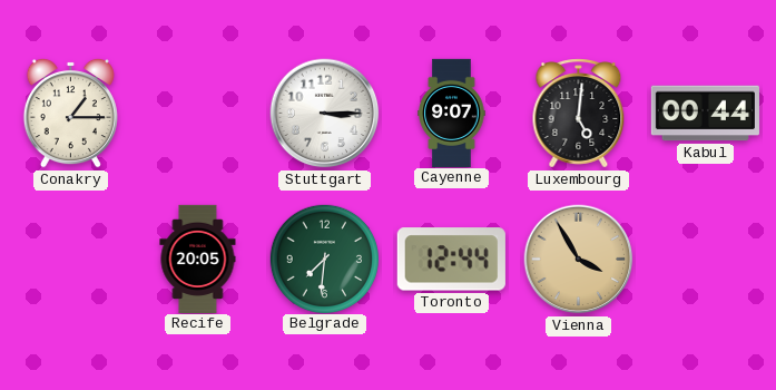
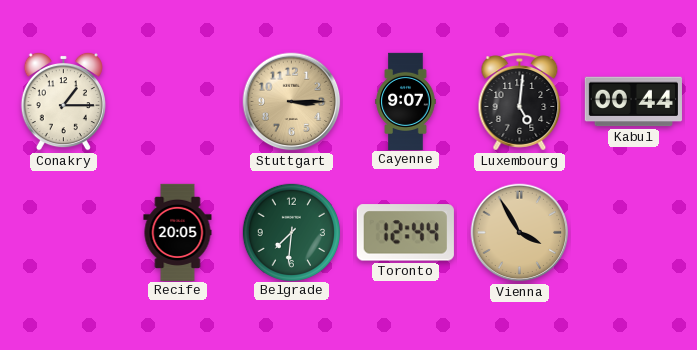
Stuttgart dial: white -> champagne (292, 102)
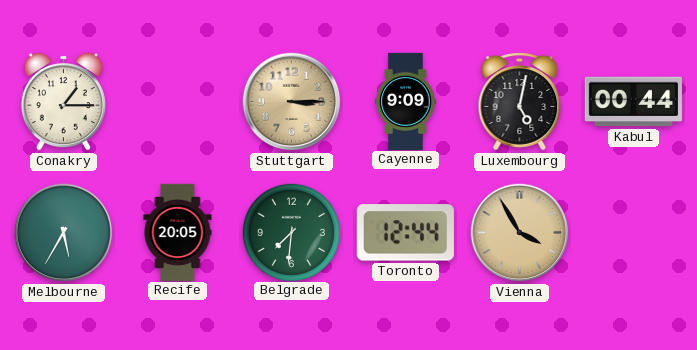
Cayenne: 9:07 -> 9:09 (406, 101)
Luxembourg: 5:01 -> 5:02 (520, 102)
Melbourne: none -> 5:35 (64, 233)
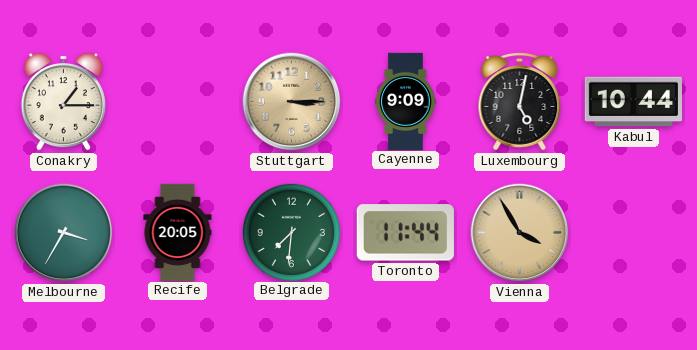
Kabul: 00:44 -> 10:44 (633, 102)
Melbourne: 5:35 -> 3:35 (64, 233)
Toronto: 12:44 -> 11:44 (405, 233)
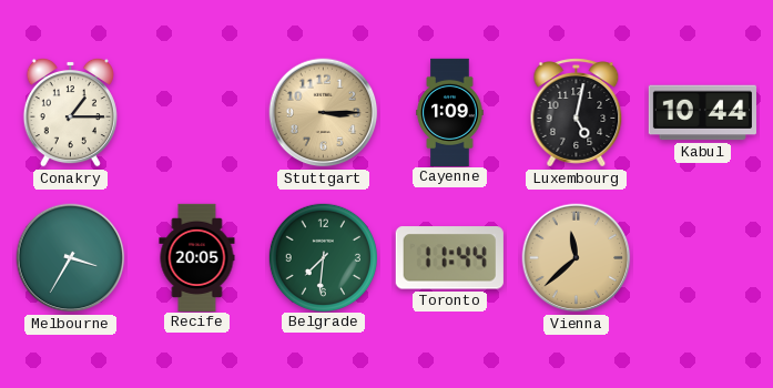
Cayenne: 9:09 -> 1:09 (450, 112)
Vienna: 3:55 -> 11:38 (577, 258)
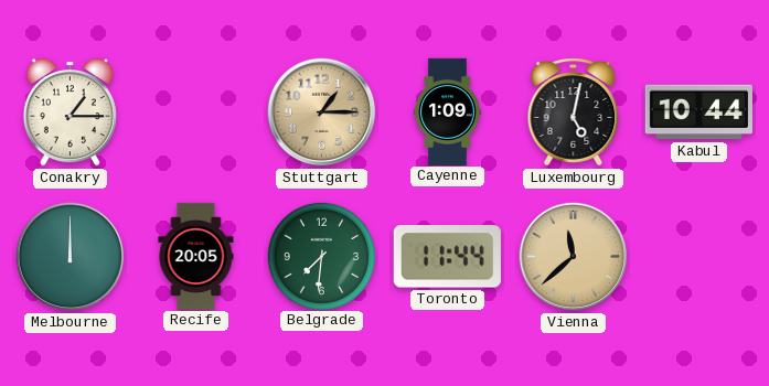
Stuttgart: 3:15 -> 1:15 (322, 112)
Melbourne: 3:35 -> 12:00 (71, 257)
